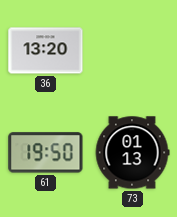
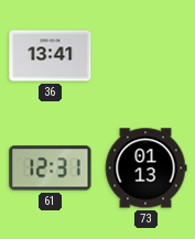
36: 13:20 -> 13:41 (51, 56)
61: 19:50 -> 12:31 (51, 169)
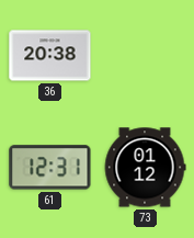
36: 13:41 -> 20:38 (50, 56)
73: 01:13 -> 01:12 (145, 168)
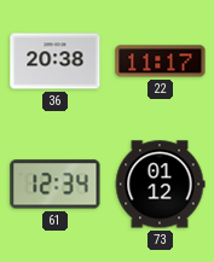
22: none -> 11:17 (161, 62)
61: 12:31 -> 12:34 (56, 185)
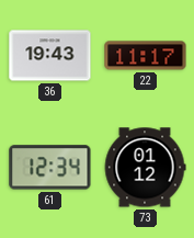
36: 20:38 -> 19:43 (50, 56)
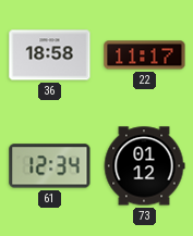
36: 19:43 -> 18:58 (50, 55)
